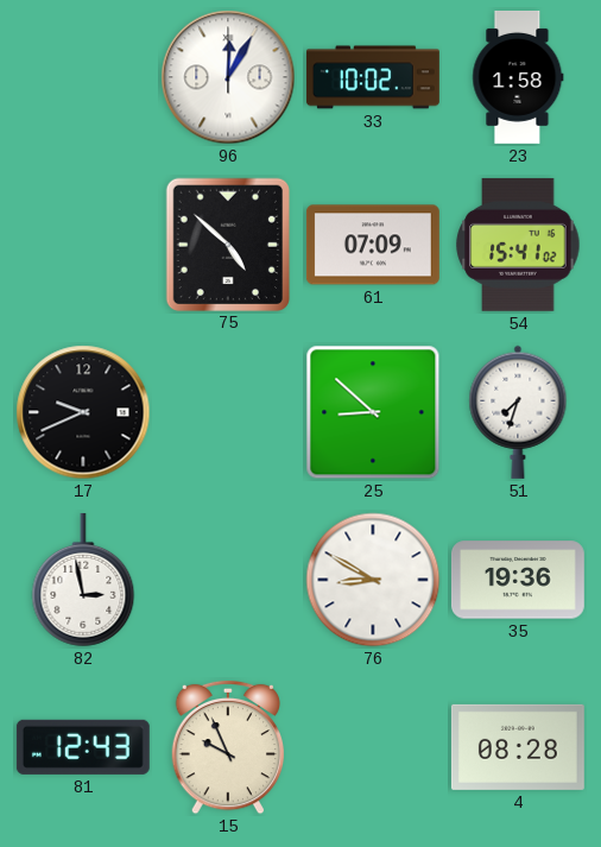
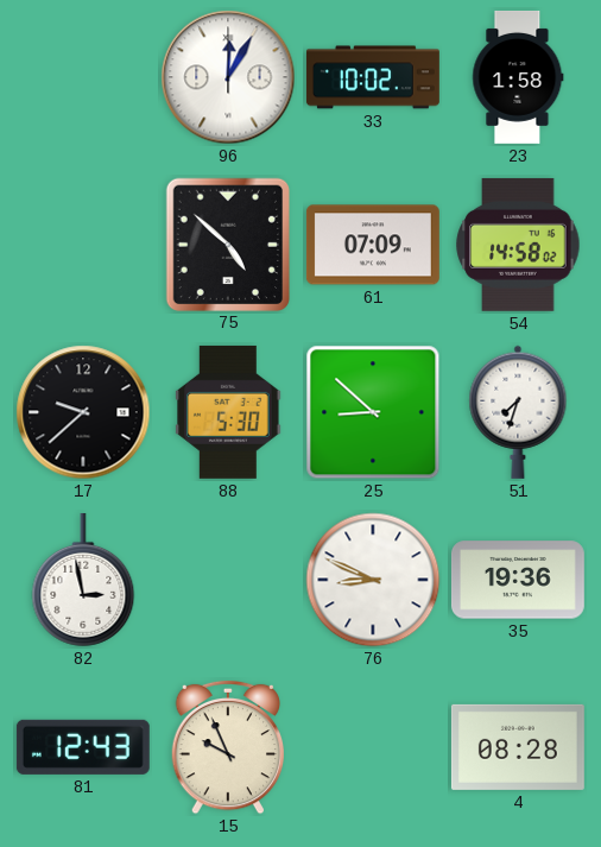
54: 15:41 -> 14:58 (518, 245)
17: 9:41 -> 9:38 (83, 412)
88: none -> 5:30 (228, 412)
76: 8:50 -> 8:49 (373, 580)
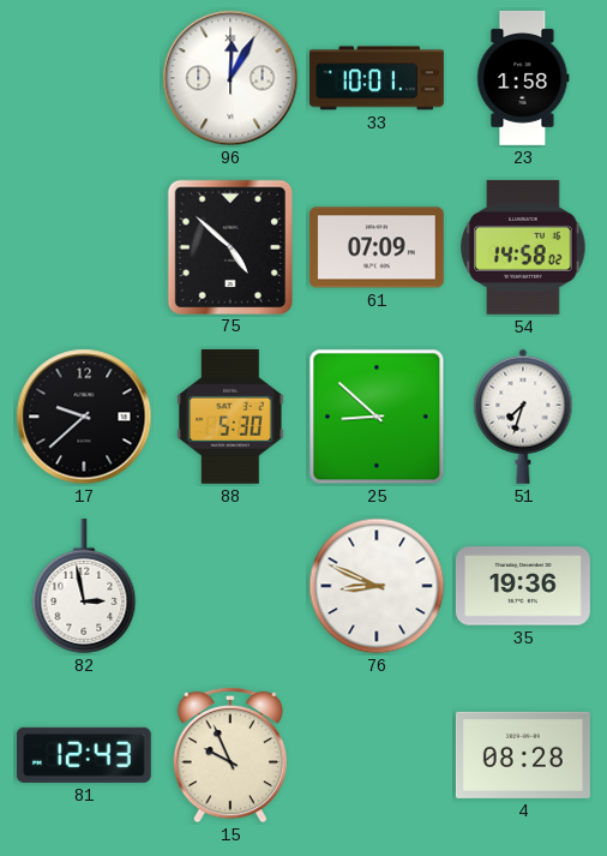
33: 10:02 -> 10:01 (377, 78)
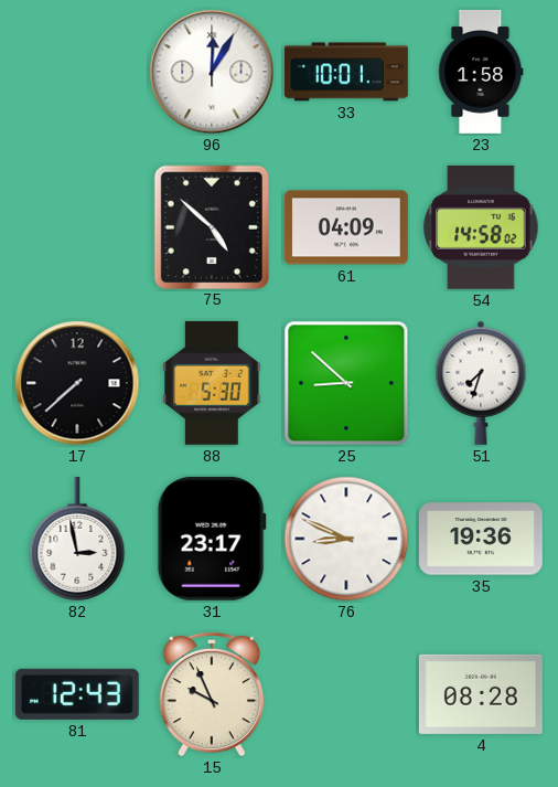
61: 07:09 -> 04:09 (346, 227)
17: 9:38 -> 7:38 (77, 383)
31: none -> 23:17 (212, 539)
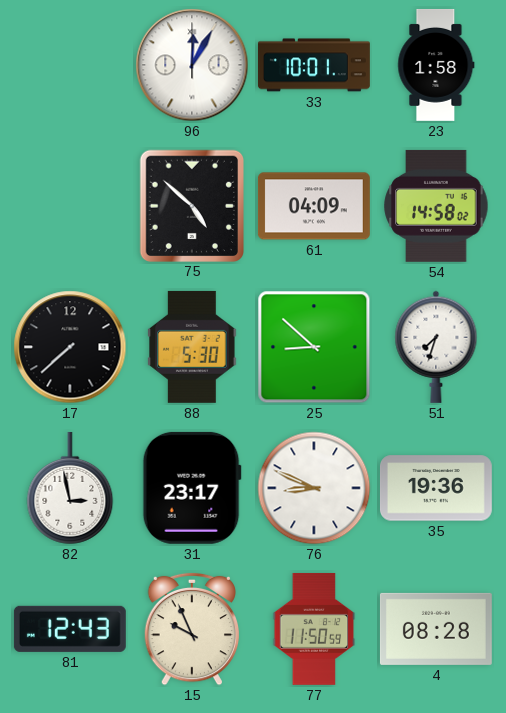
77: none -> 11:50 (314, 629)
